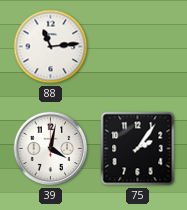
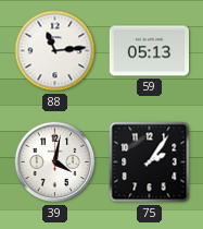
59: none -> 05:13 (149, 51)
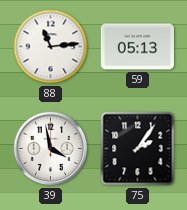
39: 4:02 -> 3:58 (51, 149)
